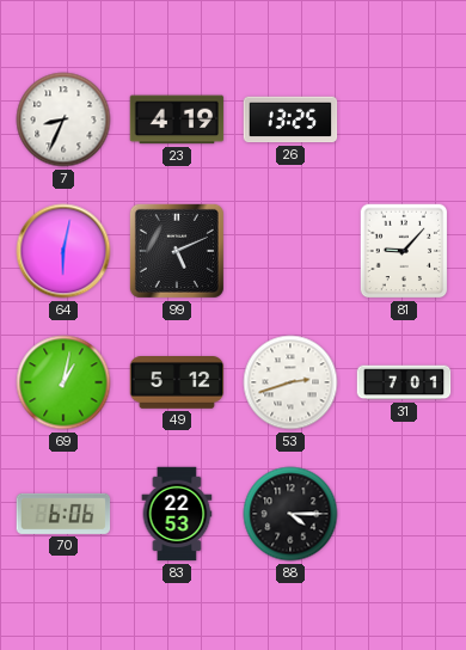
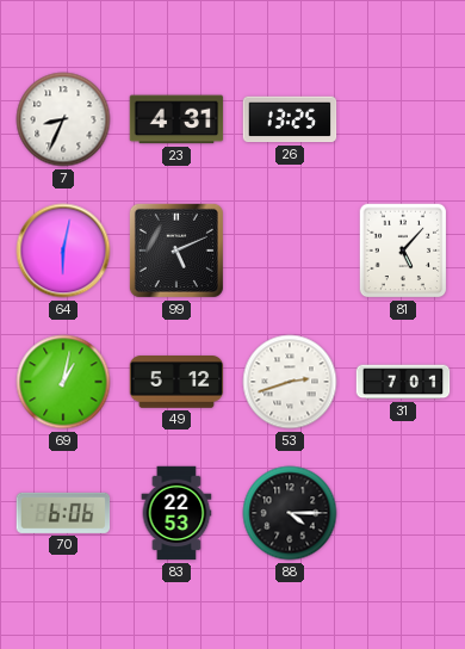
23: 4:19 -> 4:31 (176, 119)
81: 9:07 -> 5:07 (403, 251)
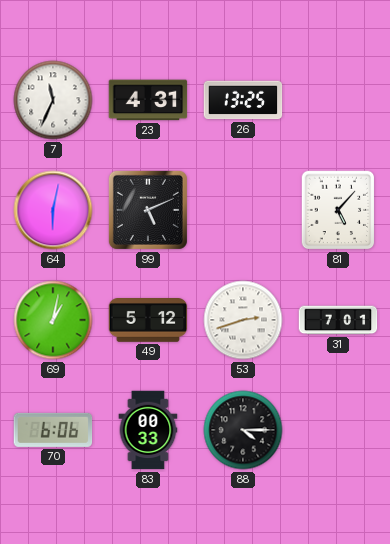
7: 8:34 -> 11:34 (53, 100)
83: 22:53 -> 00:33 (148, 430)
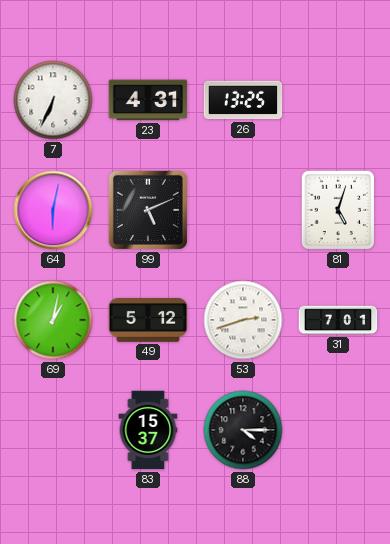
7: 11:34 -> 6:34 (53, 100)
81: 5:07 -> 5:03 (338, 210)
70: 6:06 -> none (53, 430)
83: 00:33 -> 15:37 (148, 430)
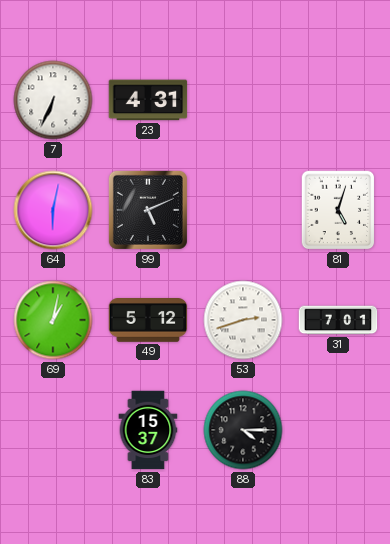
26: 13:25 -> none (243, 100)
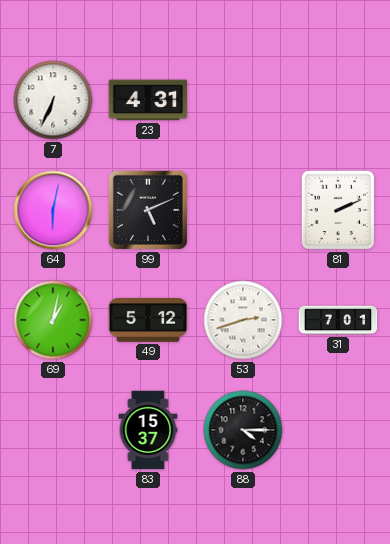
81: 5:03 -> 2:11 (338, 210)
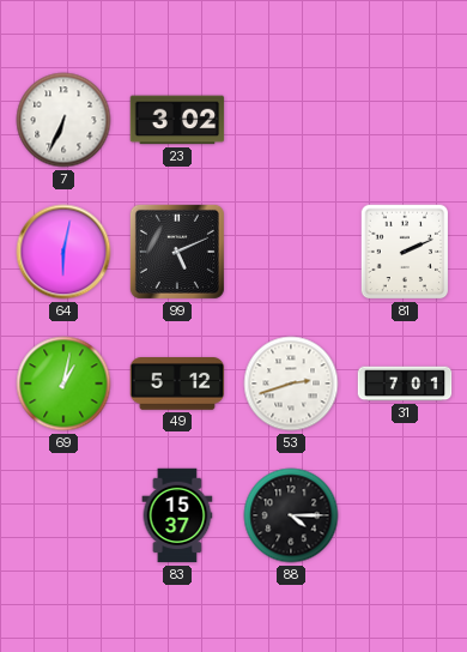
23: 4:31 -> 3:02 (177, 120)
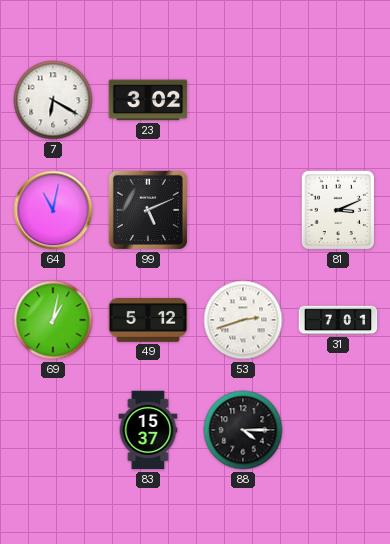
7: 6:34 -> 6:20 (53, 100)
64: 6:02 -> 11:02 (53, 210)
81: 2:11 -> 3:11 (338, 210)
